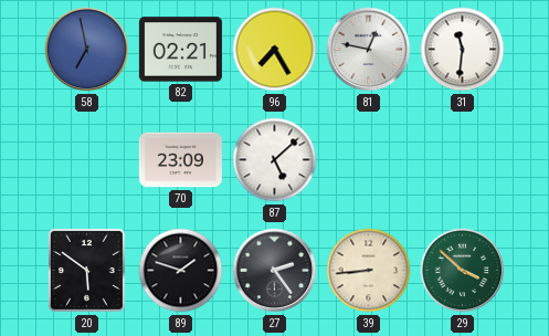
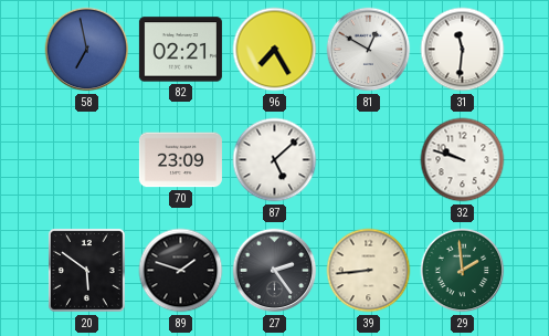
81: 12:47 -> 12:50 (369, 50)
32: none -> 9:48 (463, 160)
29: 3:52 -> 1:59 (463, 271)
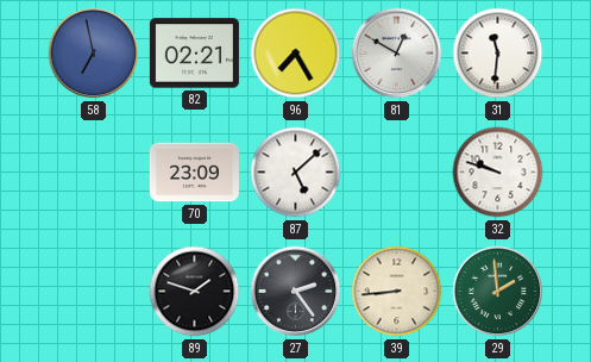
20: 5:51 -> none (87, 271)
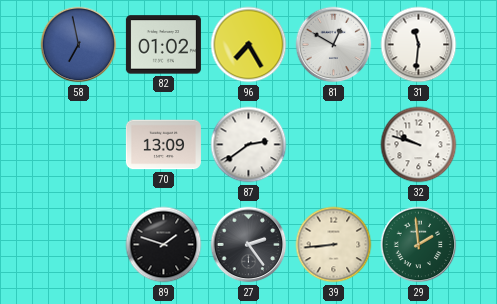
82: 02:21 -> 01:02 (163, 45)
70: 23:09 -> 13:09 (163, 145)
87: 5:08 -> 2:39 (249, 145)
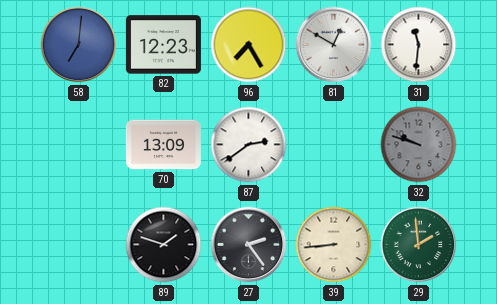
58: 6:58 -> 7:01 (79, 45)
82: 01:02 -> 12:23 (163, 45)
32 dial: white -> grey (419, 145)
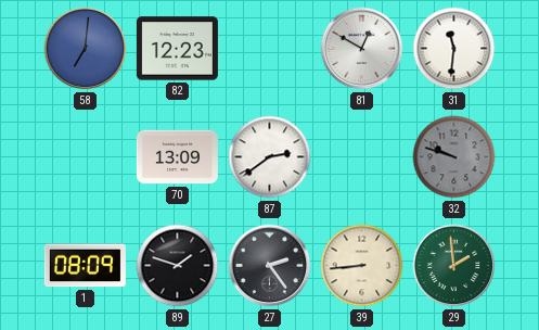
96: 7:25 -> none (249, 45)
1: none -> 08:09 (85, 266)
